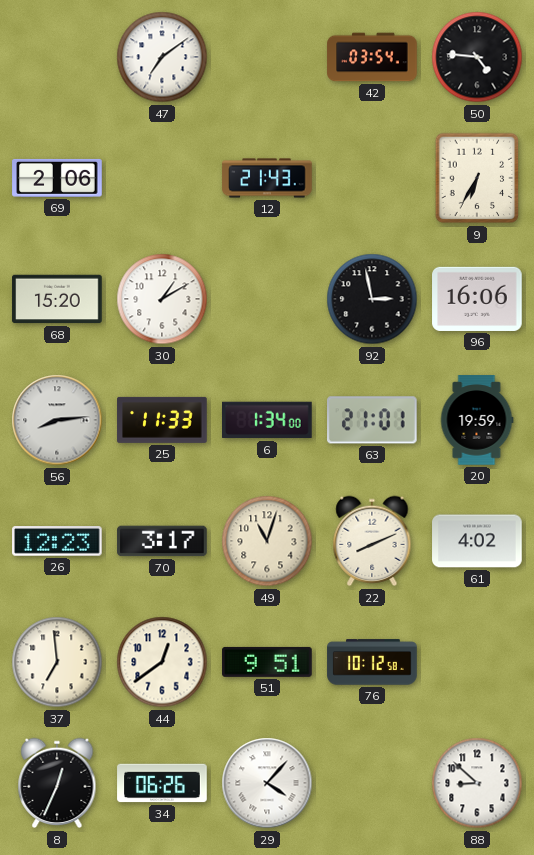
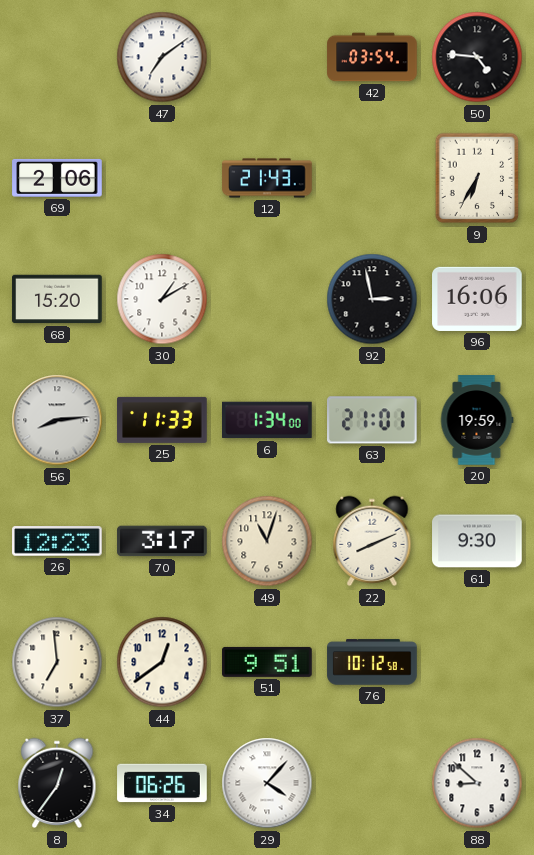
61: 4:02 -> 9:30 (477, 541)
8: 12:34 -> 12:36 (57, 783)
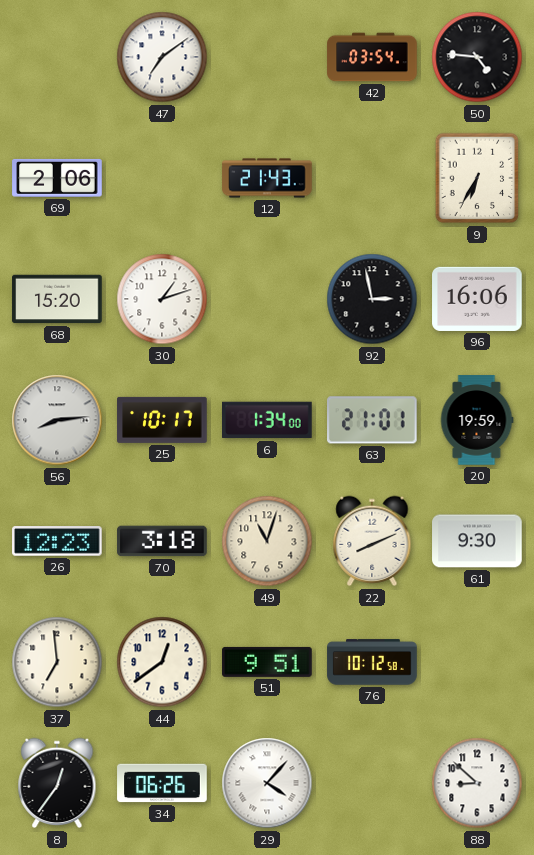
30: 1:10 -> 1:12 (162, 299)
25: 11:33 -> 10:17 (162, 420)
70: 3:17 -> 3:18 (162, 541)
